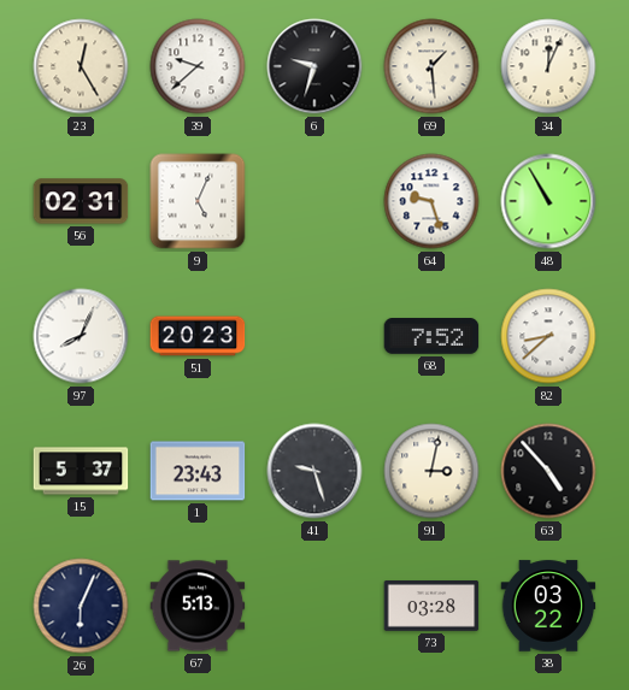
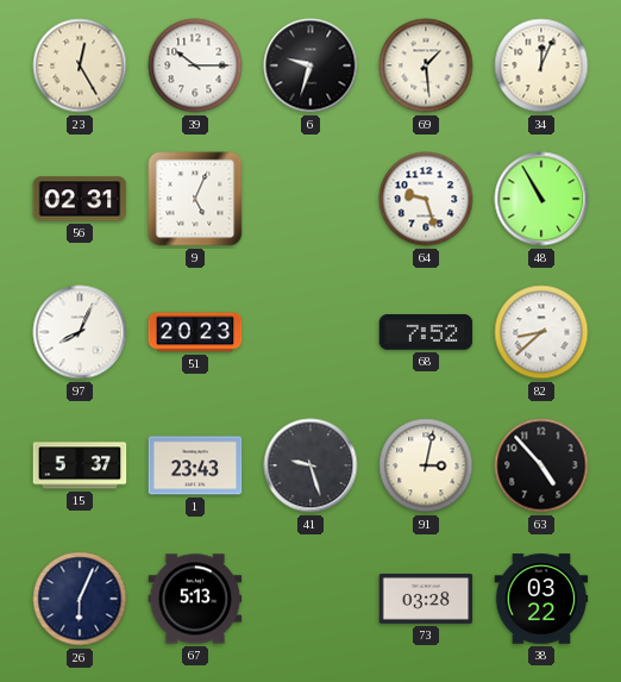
39: 9:38 -> 10:15 (195, 65)
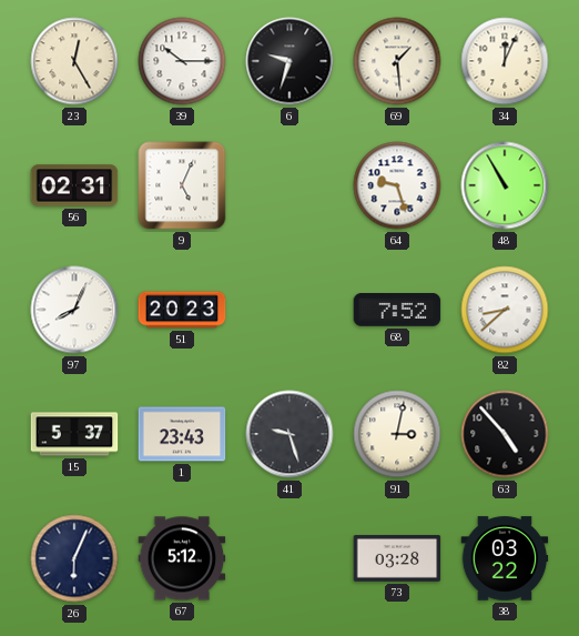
67: 5:13 -> 5:12 (182, 558)
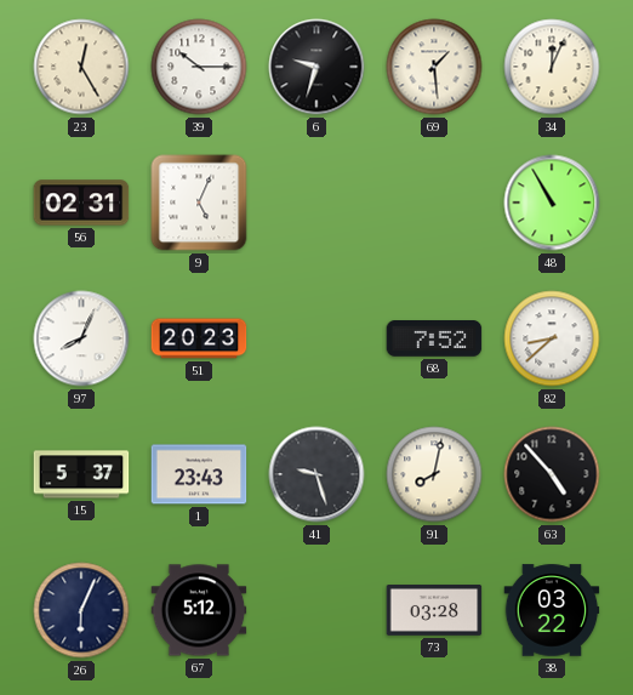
64: 9:27 -> none (397, 185)
91: 3:02 -> 8:02 (434, 474)
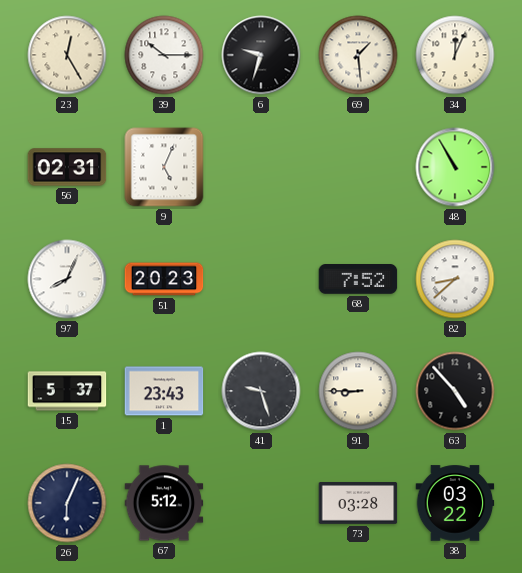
91: 8:02 -> 8:45 (358, 391)
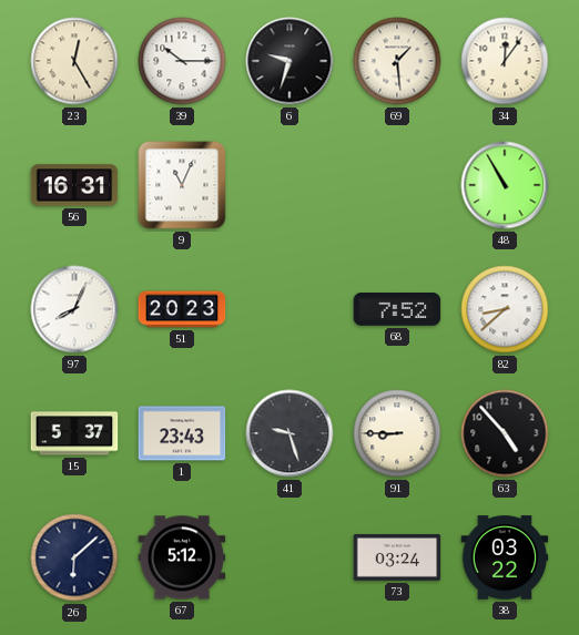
34: 12:04 -> 12:06 (505, 61)
56: 02:31 -> 16:31 (74, 185)
9: 5:04 -> 11:04 (182, 185)
26: 6:04 -> 6:08 (74, 557)
73: 03:28 -> 03:24 (397, 559)
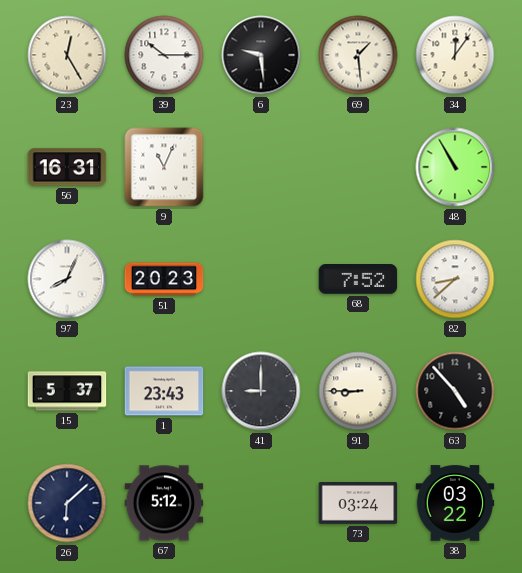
6: 9:33 -> 9:29 (261, 55)
41: 9:27 -> 9:00 (261, 391)
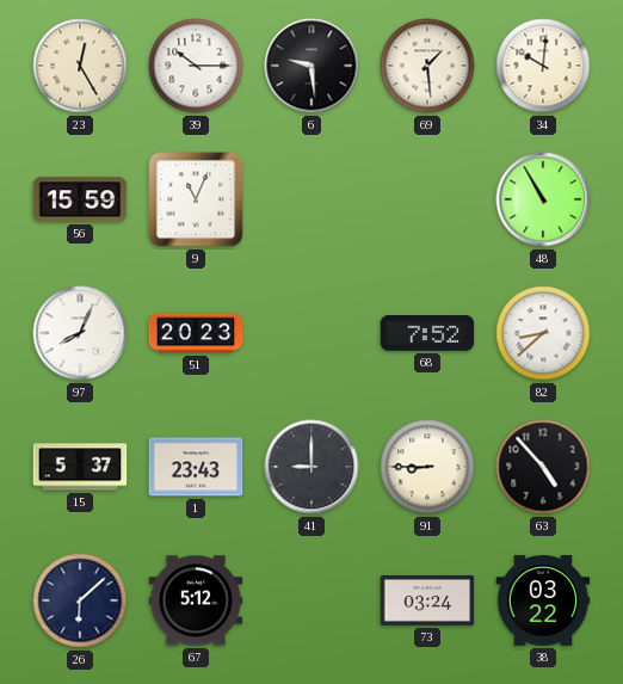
34: 12:06 -> 10:01 (543, 66)
56: 16:31 -> 15:59 (80, 199)
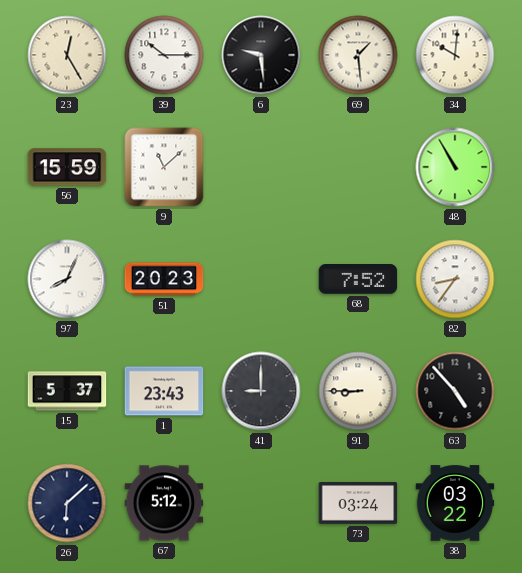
9: 11:04 -> 11:08 (164, 167)
82: 8:38 -> 8:36 (455, 279)
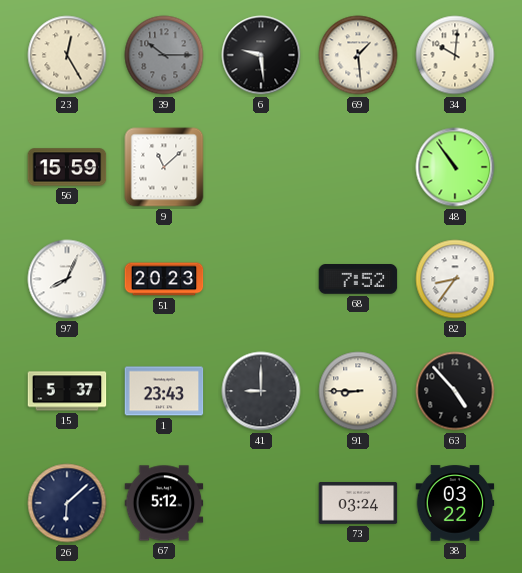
39 dial: white -> grey (164, 55)
48: 10:55 -> 10:54 (455, 167)
